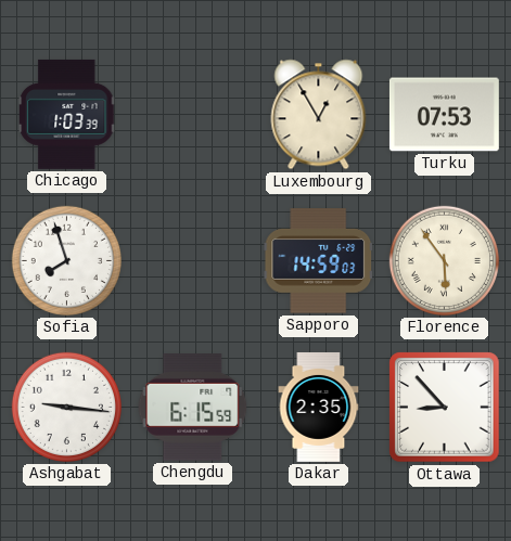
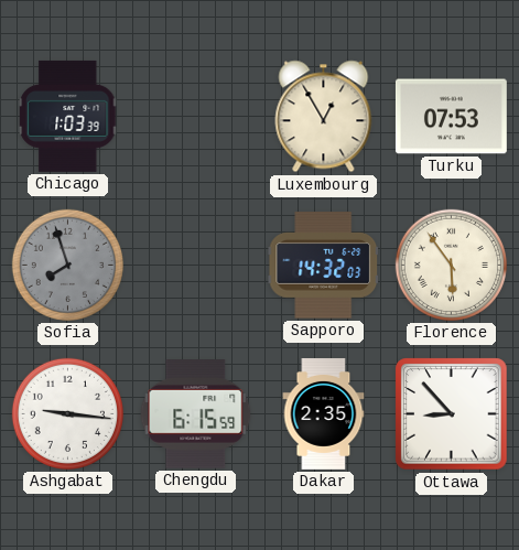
Sofia dial: white -> grey (67, 265)
Sapporo: 14:59 -> 14:32 (324, 266)
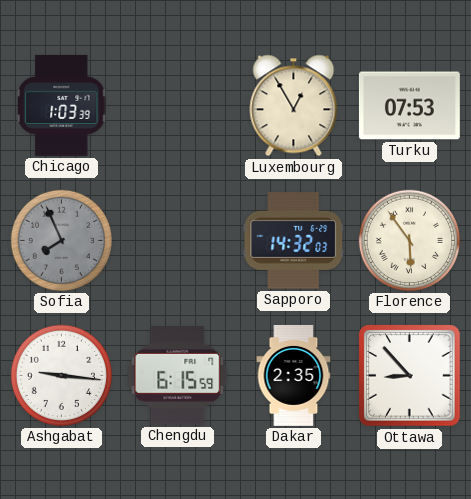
Sofia: 7:57 -> 7:56 (61, 240)
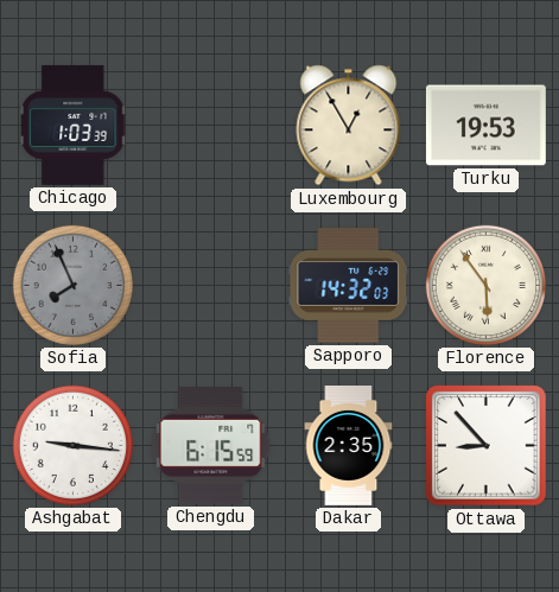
Turku: 07:53 -> 19:53 (485, 126)
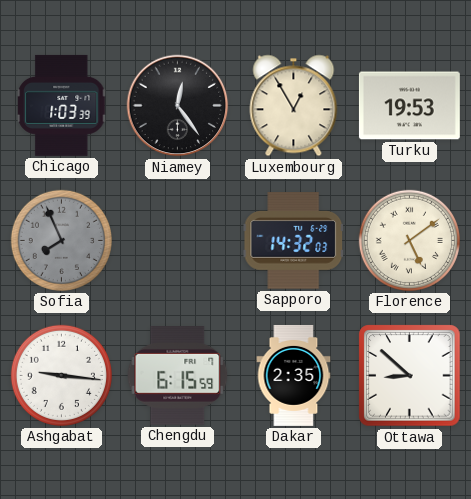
Niamey: none -> 12:24 (178, 106)
Florence: 5:54 -> 5:09 (409, 240)
Ottawa: 8:53 -> 8:52 (410, 376)
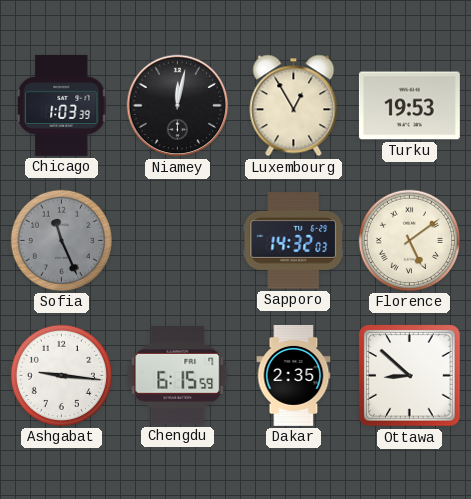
Niamey: 12:24 -> 12:02 (178, 106)
Sofia: 7:56 -> 11:26 (61, 240)
